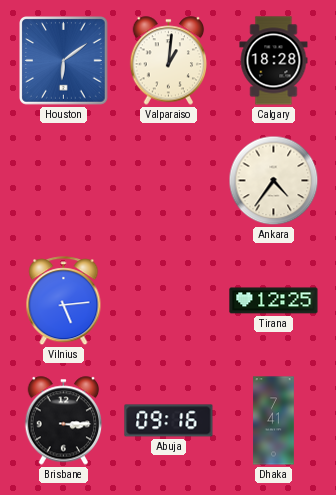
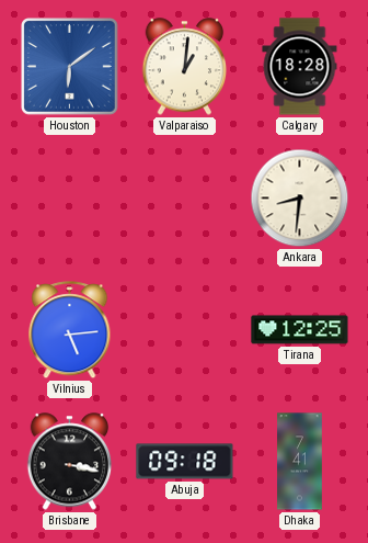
Ankara: 4:36 -> 8:31 (300, 199)
Brisbane: 3:15 -> 3:17 (70, 462)
Abuja: 09:16 -> 09:18 (185, 462)
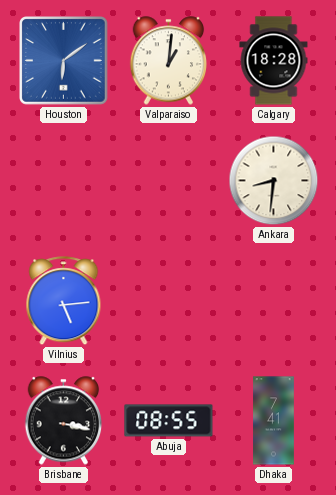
Tirana: 12:25 -> none (300, 330)
Abuja: 09:18 -> 08:55 (169, 421)
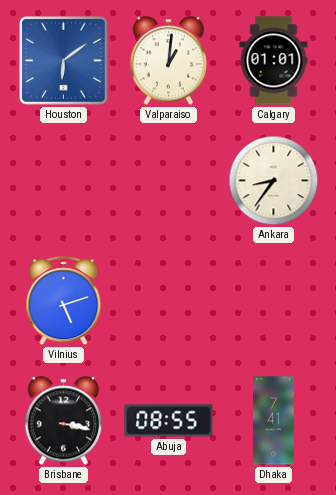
Calgary: 18:28 -> 01:01 (274, 61)
Ankara: 8:31 -> 8:36 (274, 181)
Vilnius: 5:14 -> 5:12 (64, 301)
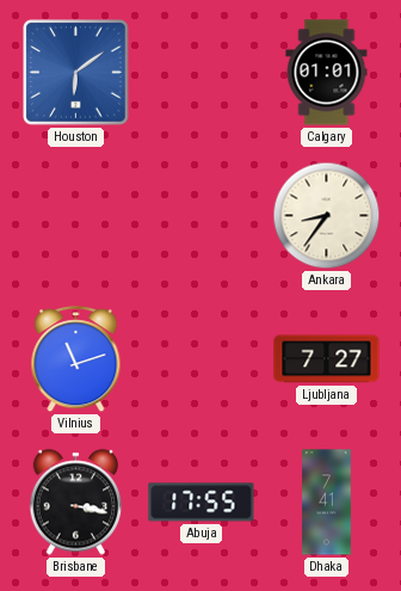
Valparaiso: 1:01 -> none (169, 61)
Vilnius: 5:12 -> 11:12 (76, 359)
Ljubljana: none -> 7:27 (327, 359)
Abuja: 08:55 -> 17:55 (202, 503)
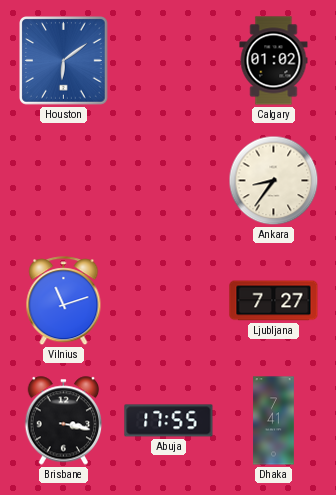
Calgary: 01:01 -> 01:02 (274, 61)
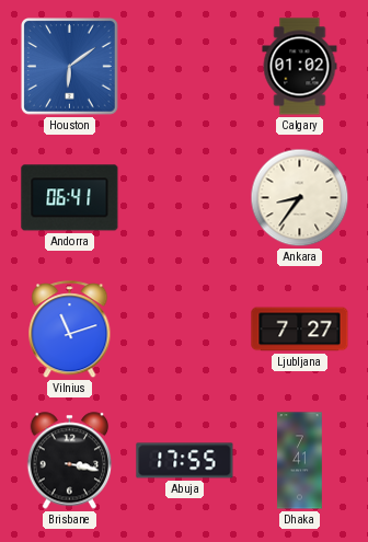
Andorra: none -> 06:41 (70, 198)
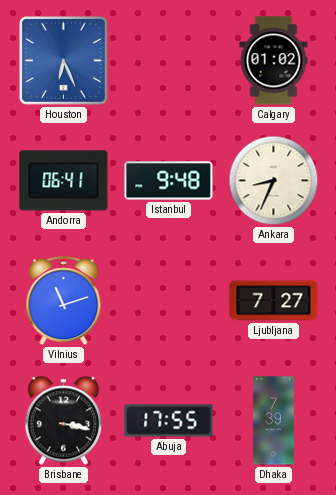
Houston: 6:09 -> 6:26 (64, 61)
Istanbul: none -> 9:48 (169, 181)
Ankara: 8:36 -> 8:34 (274, 181)
Dhaka: 7:41 -> 7:39 (274, 421)
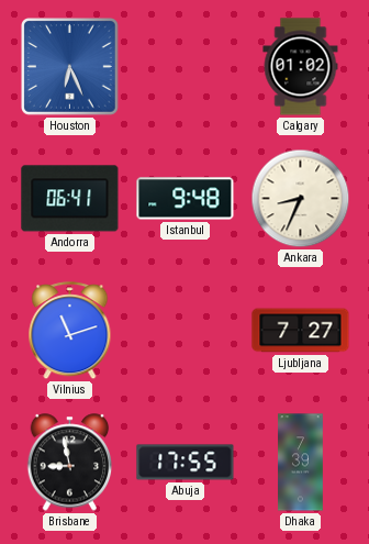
Brisbane: 3:17 -> 8:58 (70, 463)
